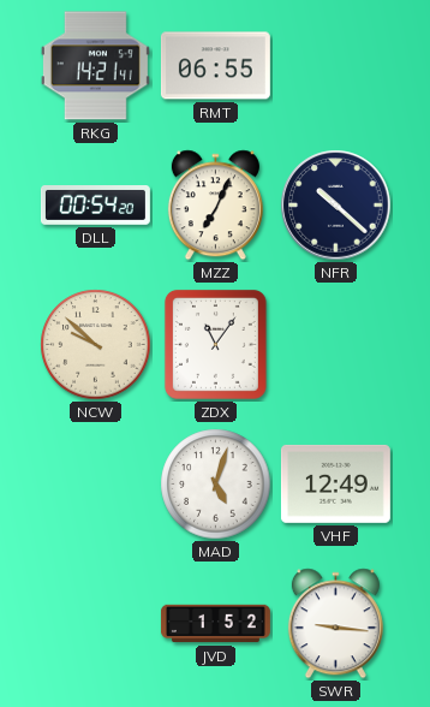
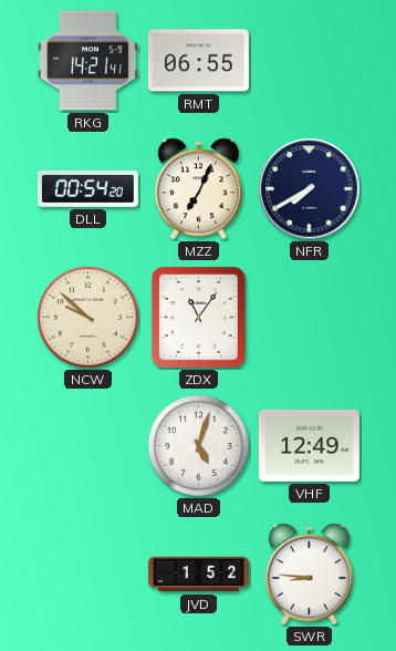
NFR: 10:22 -> 7:40 (310, 189)
SWR: 9:16 -> 8:46 (309, 575)
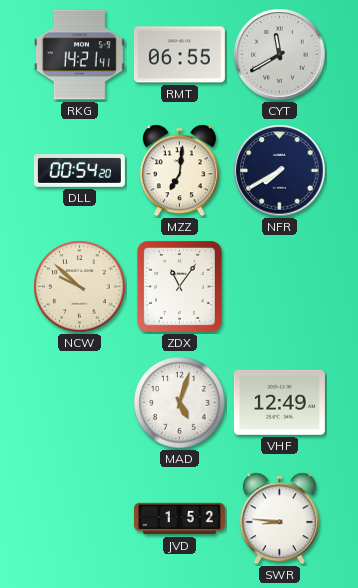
CYT: none -> 11:40 (280, 55)
MZZ: 7:04 -> 7:01 (179, 171)
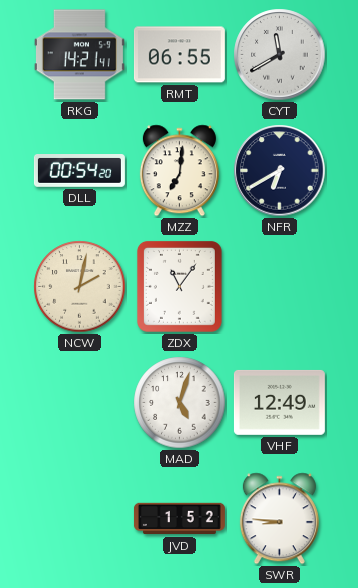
NFR: 7:40 -> 6:40 (280, 171)
NCW: 9:52 -> 2:02 (80, 287)
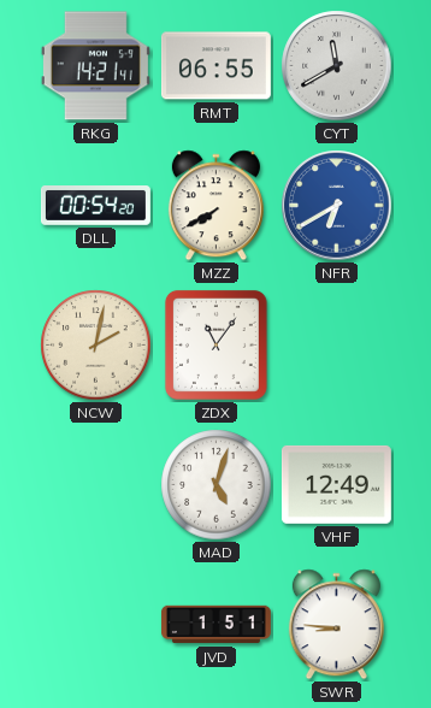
MZZ: 7:01 -> 7:40 (215, 206)
NFR dial: navy -> blue (337, 206)
JVD: 1:52 -> 1:51 (215, 625)
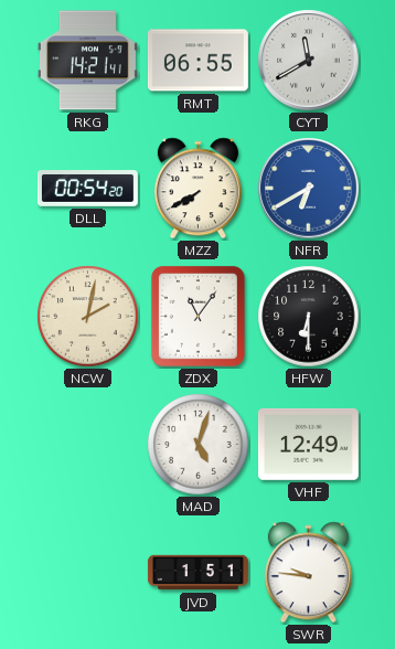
HFW: none -> 6:30 (309, 317)
SWR: 8:46 -> 9:46 (308, 573)
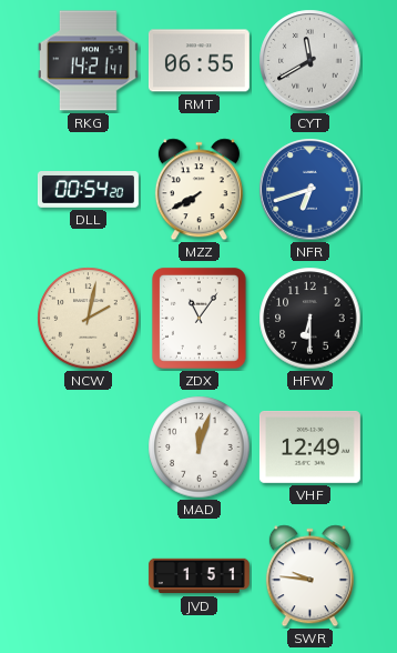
NFR: 6:40 -> 6:42 (311, 190)
MAD: 5:03 -> 12:03 (200, 448)
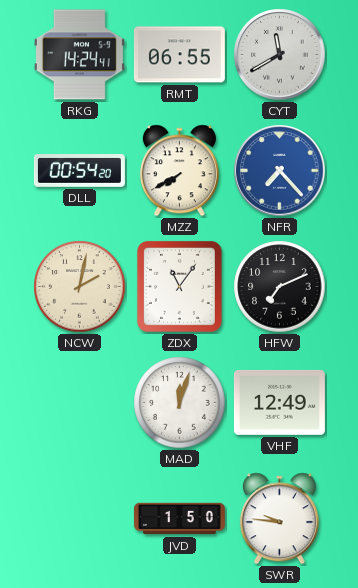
RKG: 14:21 -> 14:24 (79, 55)
NFR: 6:42 -> 7:23 (280, 171)
HFW: 6:30 -> 7:11 (280, 287)
JVD: 1:51 -> 1:50 (179, 519)
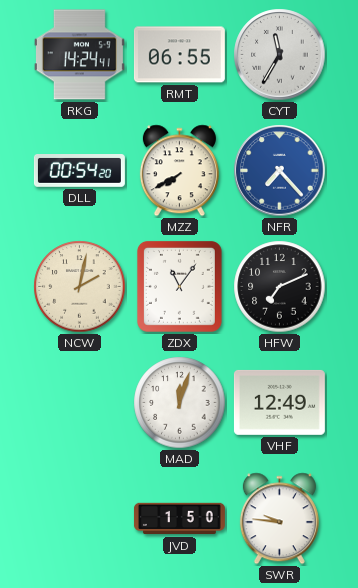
CYT: 11:40 -> 11:35 (280, 55)
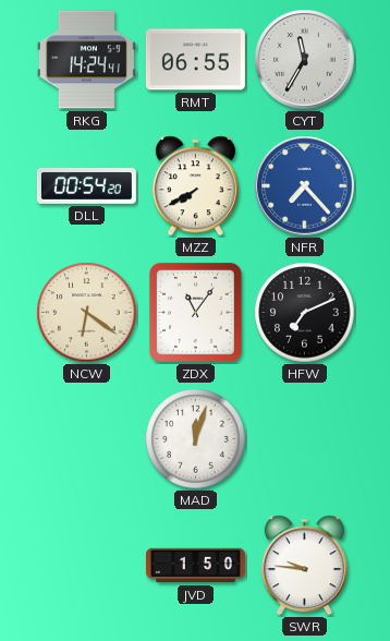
NCW: 2:02 -> 6:21 (87, 313)
VHF: 12:49 -> none (279, 402)
